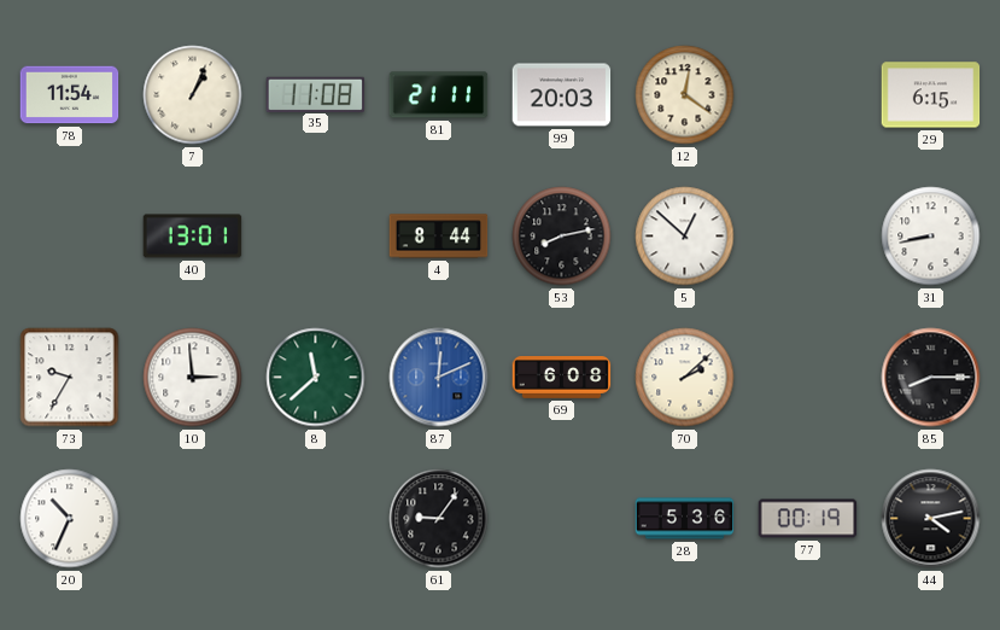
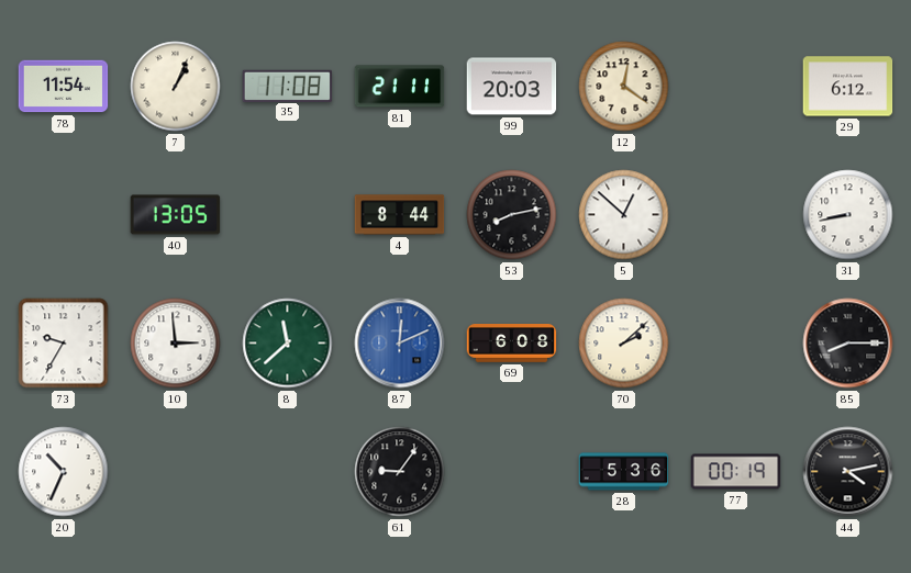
29: 6:15 -> 6:12 (848, 87)
40: 13:01 -> 13:05 (176, 215)
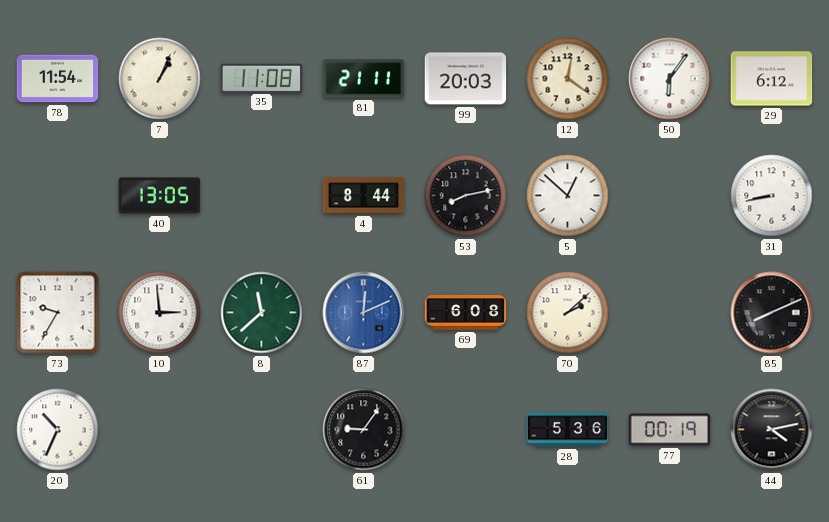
50: none -> 6:06 (670, 79)
85: 8:15 -> 8:11 (772, 313)
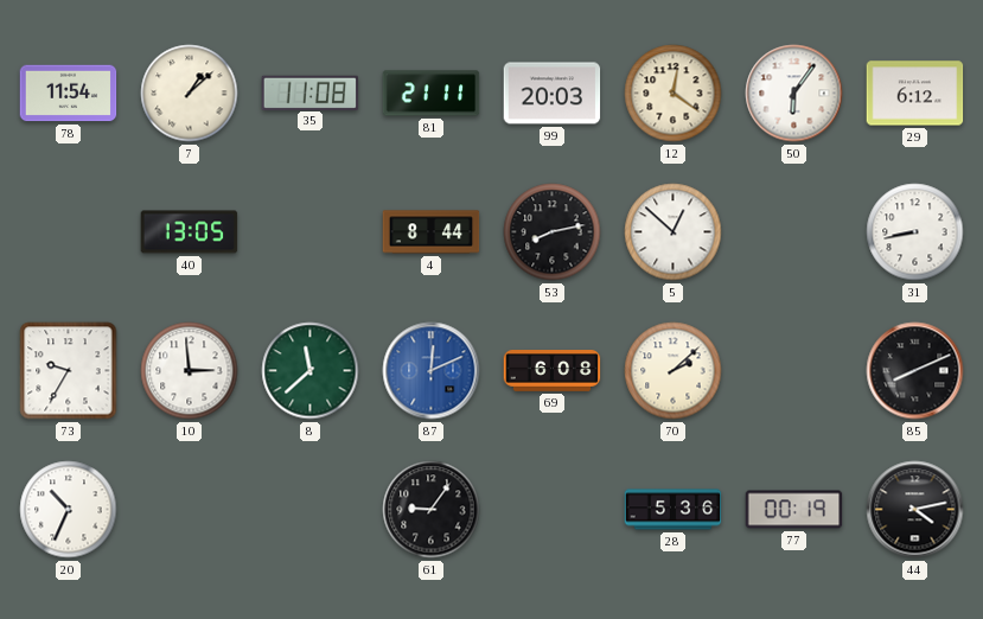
7: 1:04 -> 1:08 (190, 94)
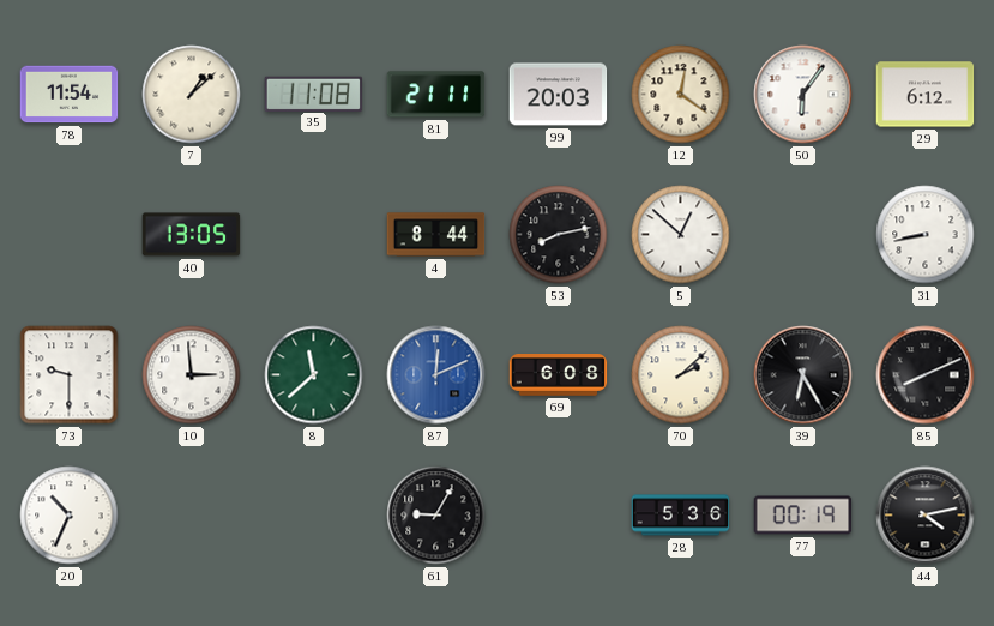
73: 9:35 -> 9:30 (70, 375)
39: none -> 6:25 (803, 375)
61: 9:06 -> 9:05 (436, 516)
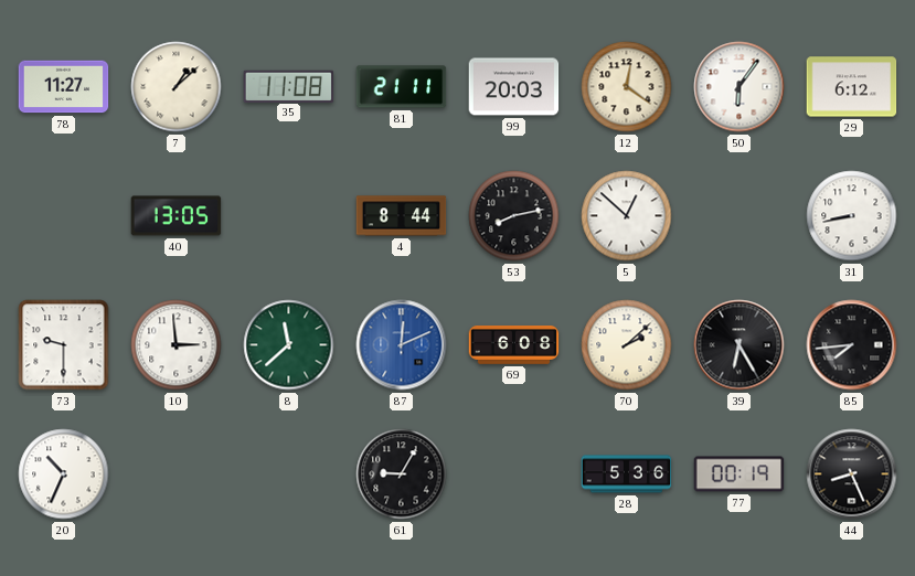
78: 11:54 -> 11:27 (64, 87)
85: 8:11 -> 7:44 (852, 345)
44: 4:13 -> 8:26 (852, 474)
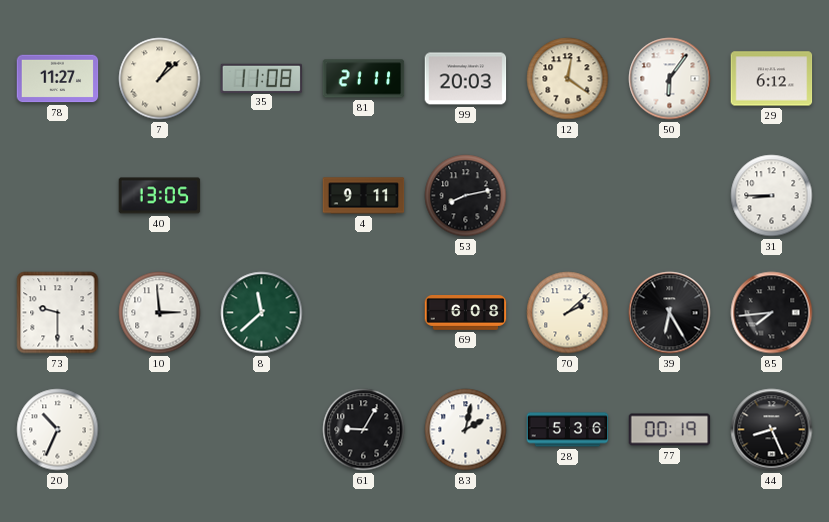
4: 8:44 -> 9:11 (364, 196)
5: 12:52 -> none (627, 216)
31: 8:43 -> 8:45 (772, 196)
87: 12:11 -> none (402, 345)
83: none -> 2:02 (466, 430)
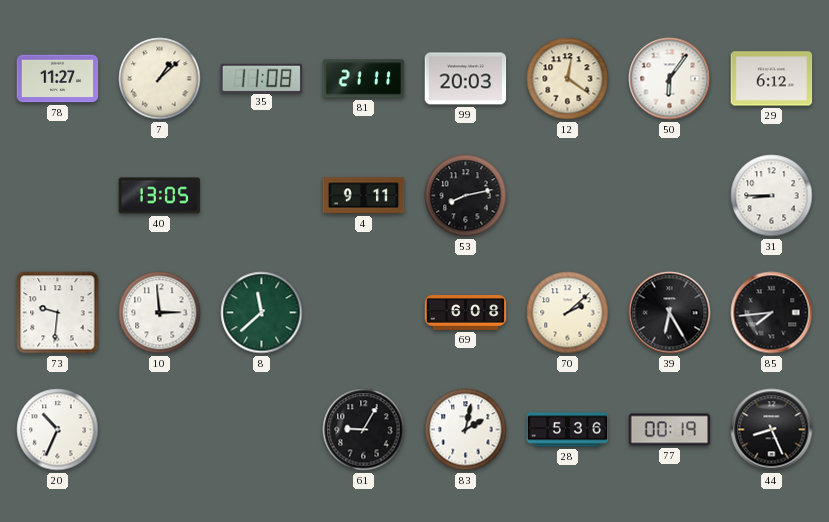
73: 9:30 -> 9:31 (58, 313)
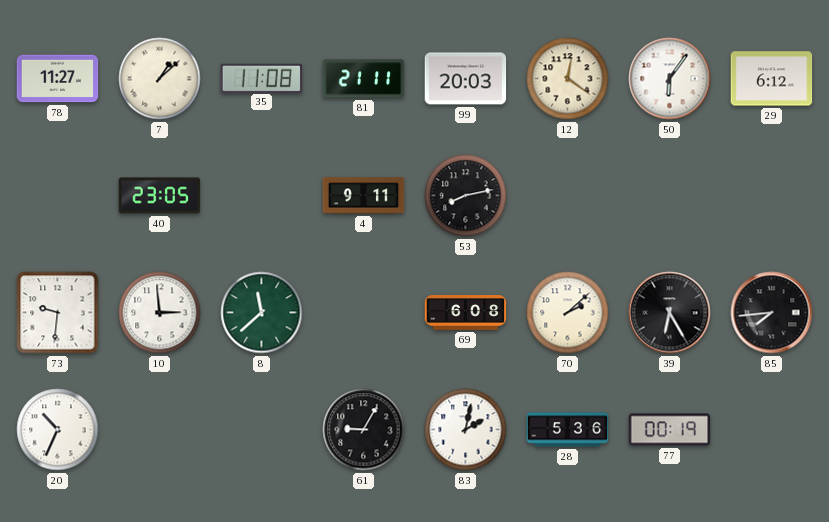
40: 13:05 -> 23:05 (160, 196)
31: 8:45 -> none (772, 196)
44: 8:26 -> none (772, 430)
